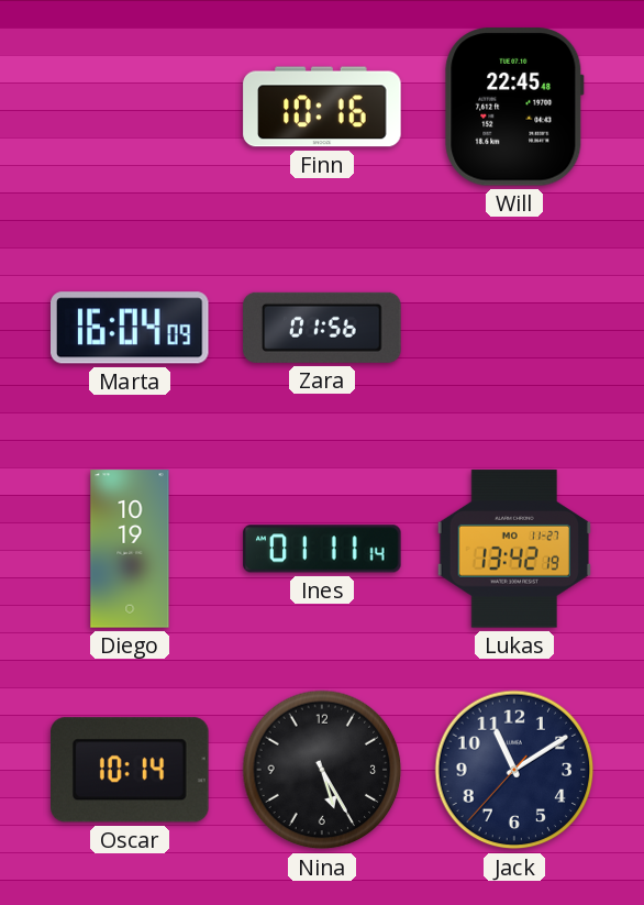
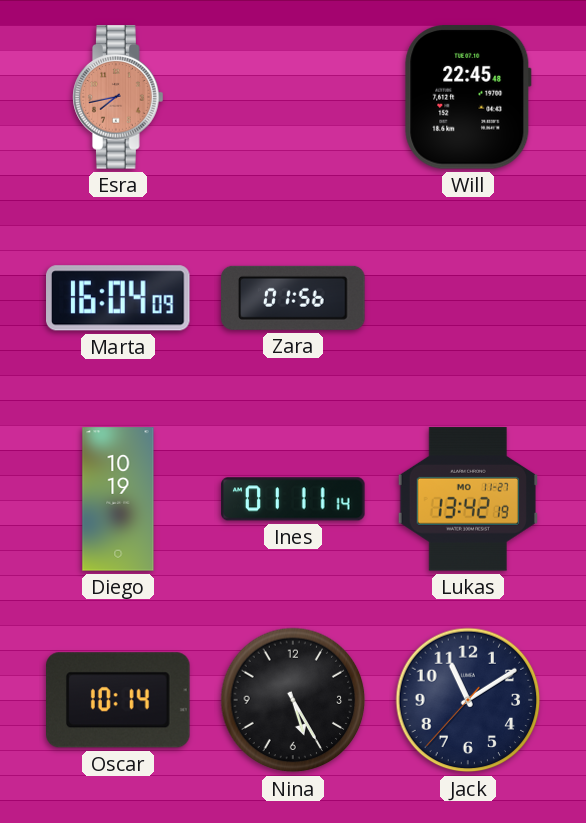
Esra: none -> 7:43 (118, 97)
Finn: 10:16 -> none (322, 107)
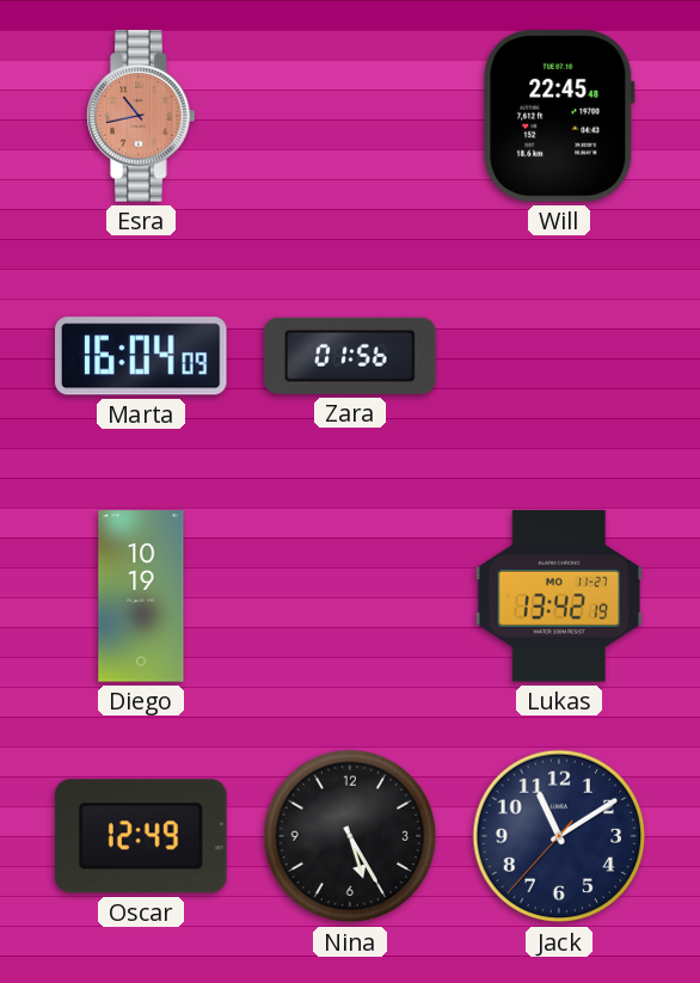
Esra: 7:43 -> 10:43 (141, 116)
Ines: 01:11 -> none (293, 499)
Oscar: 10:14 -> 12:49 (142, 836)
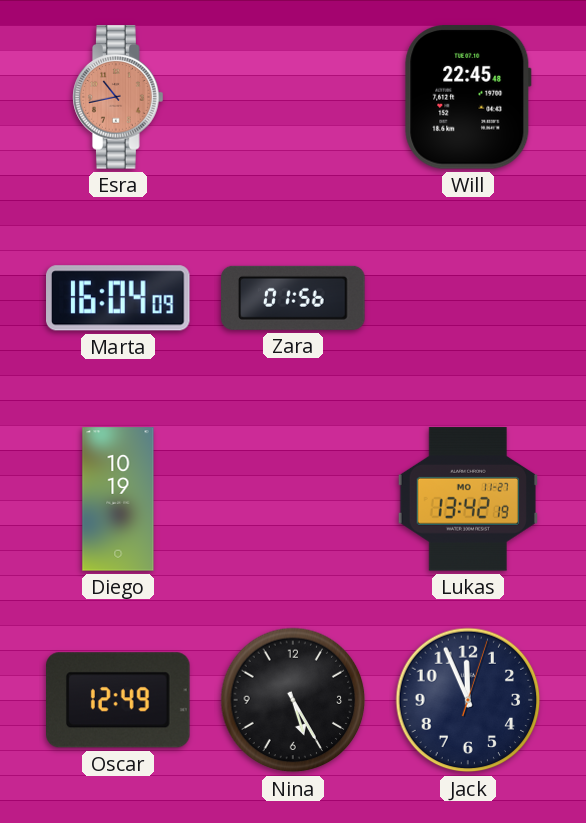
Jack: 11:09 -> 11:56 (468, 700)
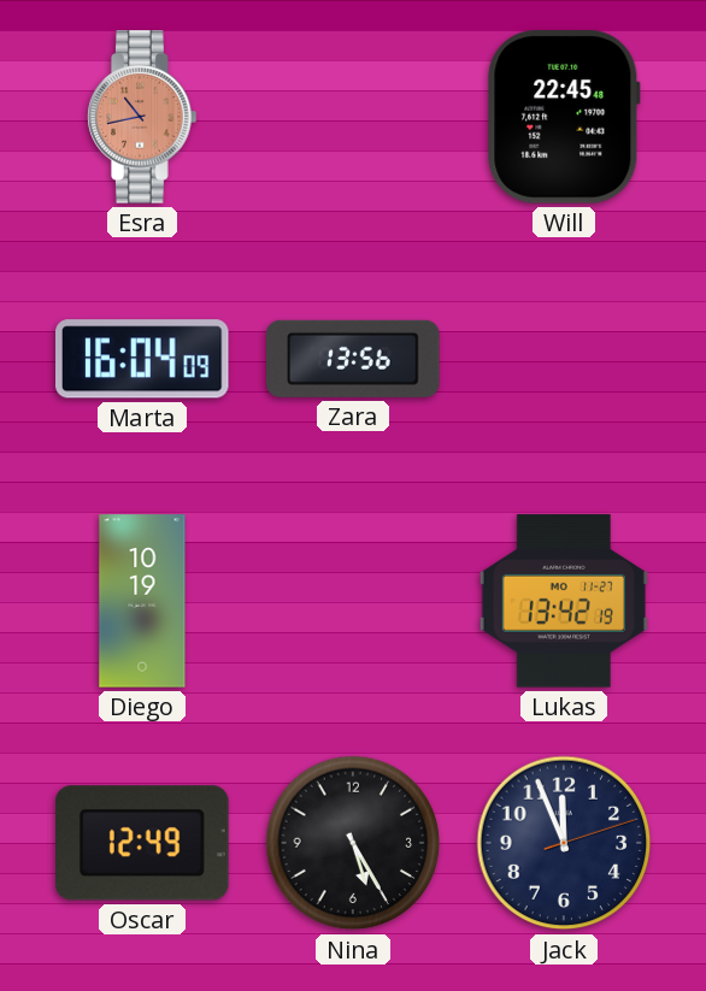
Zara: 01:56 -> 13:56 (353, 359)
Jack: 11:56:03 -> 11:56:12 (564, 843)
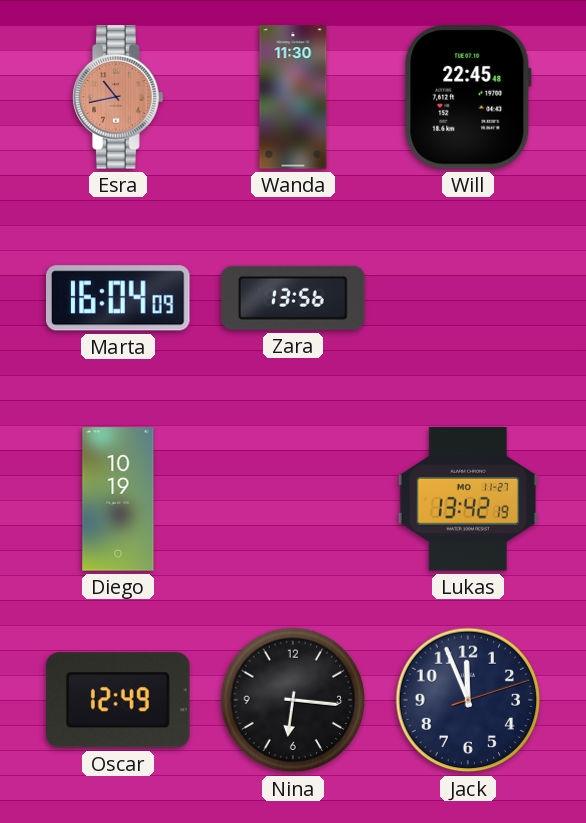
Wanda: none -> 11:30 (293, 97)
Nina: 5:25 -> 6:16 (293, 700)
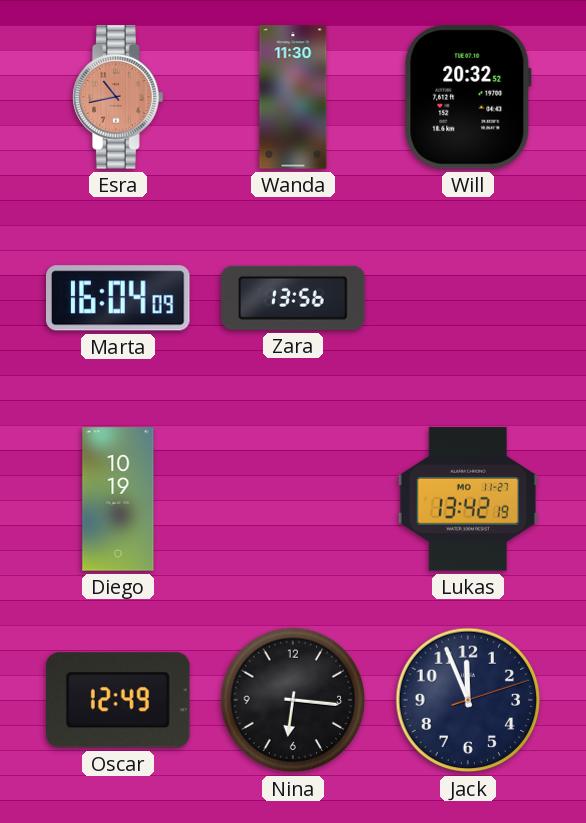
Will: 22:45 -> 20:32 (468, 97)
